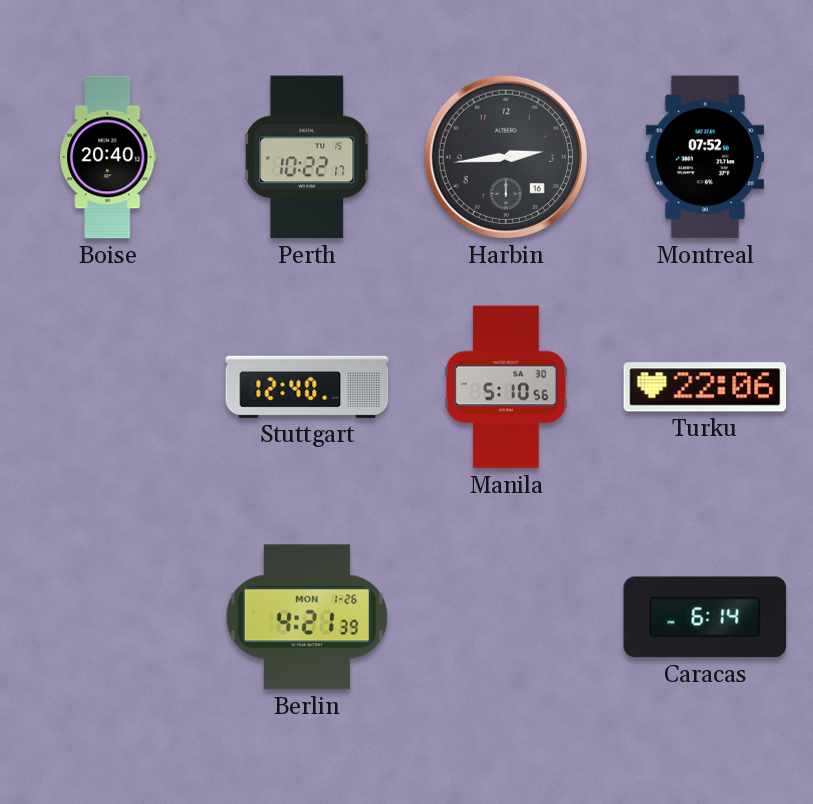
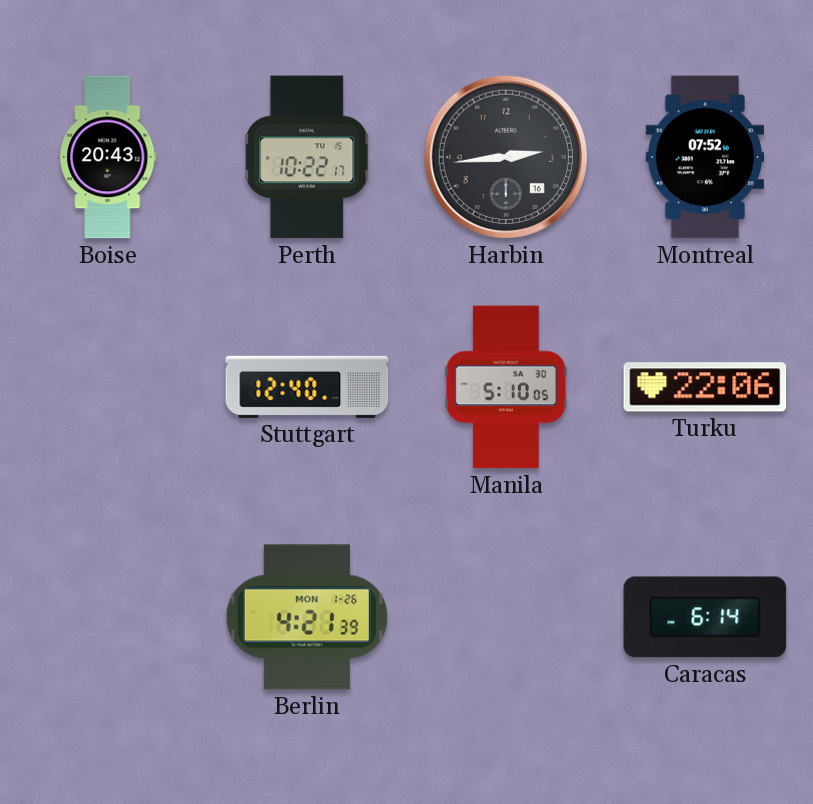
Boise: 20:40 -> 20:43 (108, 157)
Manila: 5:10:56 -> 5:10:05 (506, 387)
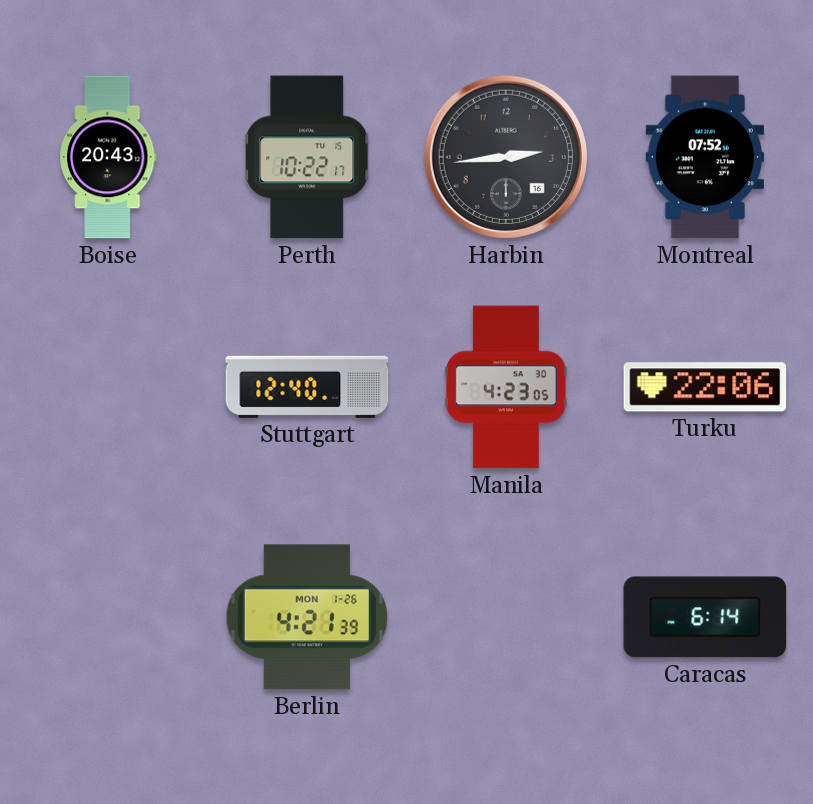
Manila: 5:10 -> 4:23 (506, 387)
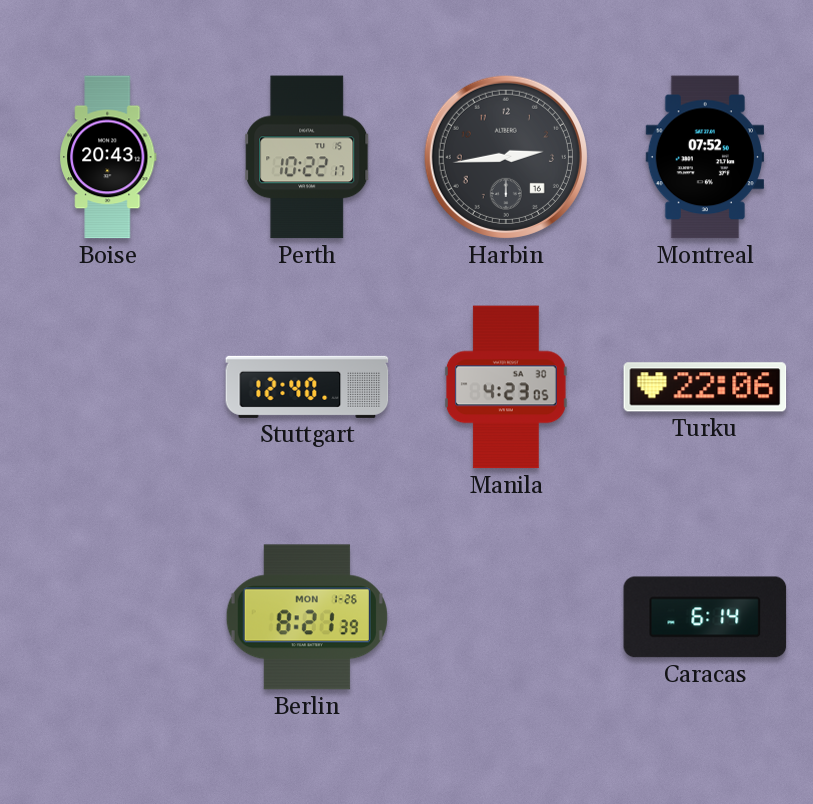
Berlin: 4:21 -> 8:21 (307, 617)
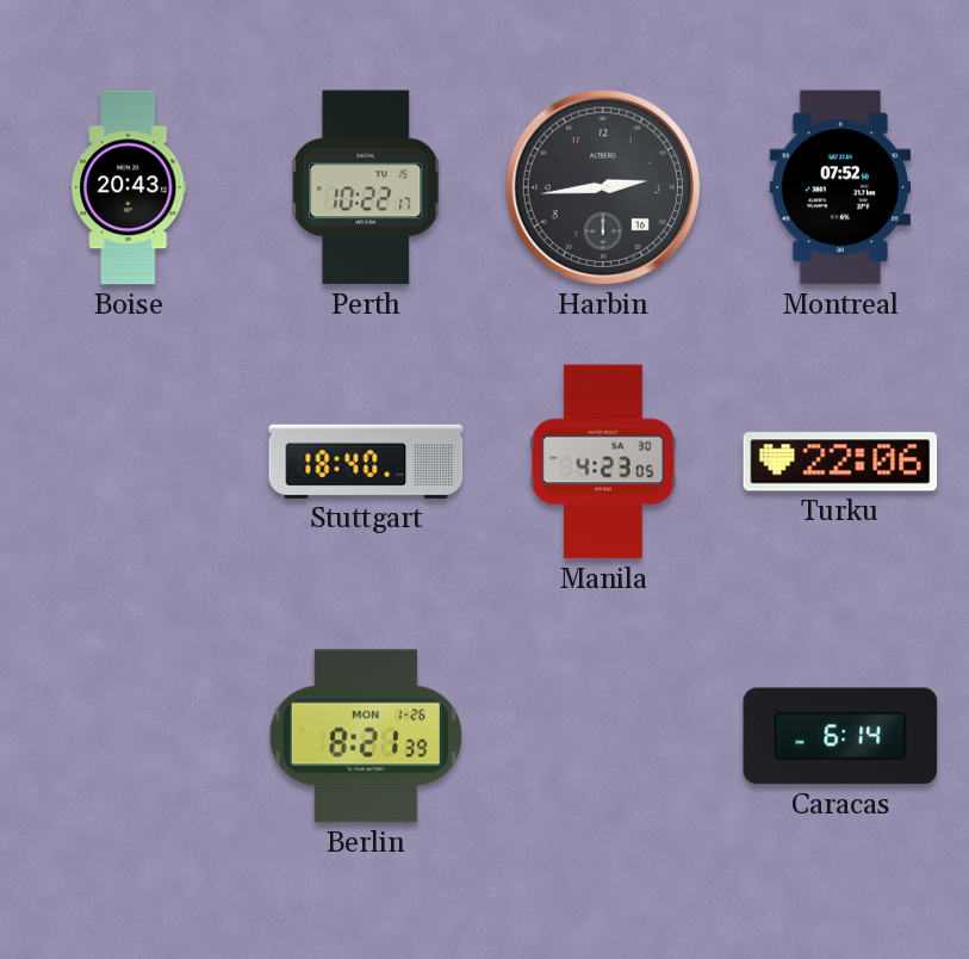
Stuttgart: 12:40 -> 18:40 (366, 462)
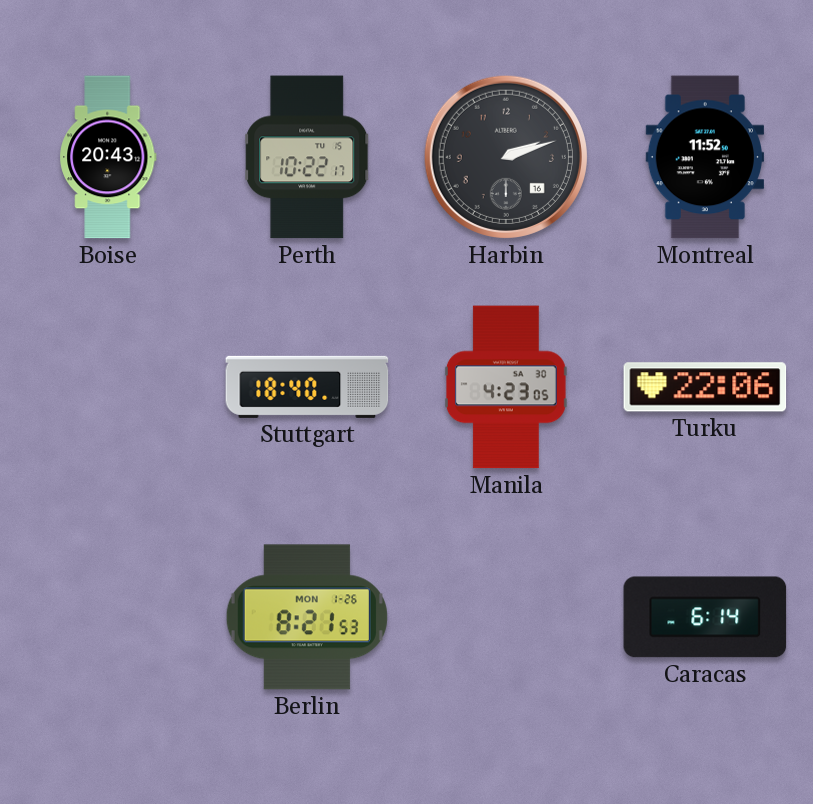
Harbin: 2:44 -> 2:12 (506, 157)
Montreal: 07:52 -> 11:52 (704, 157)
Berlin: 8:21:39 -> 8:21:53 (307, 617)
